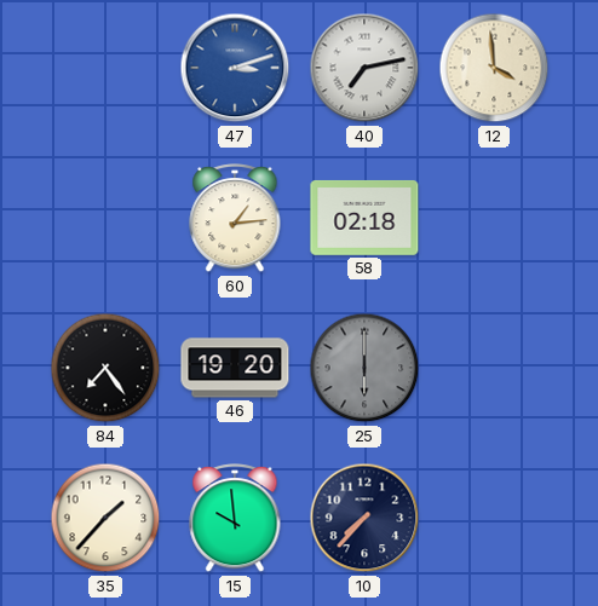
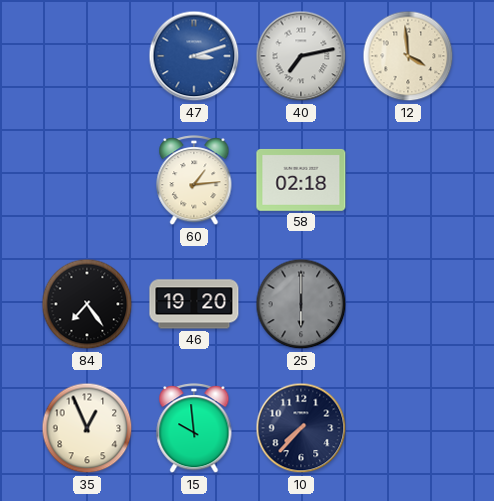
35: 1:37 -> 12:56 (87, 428)
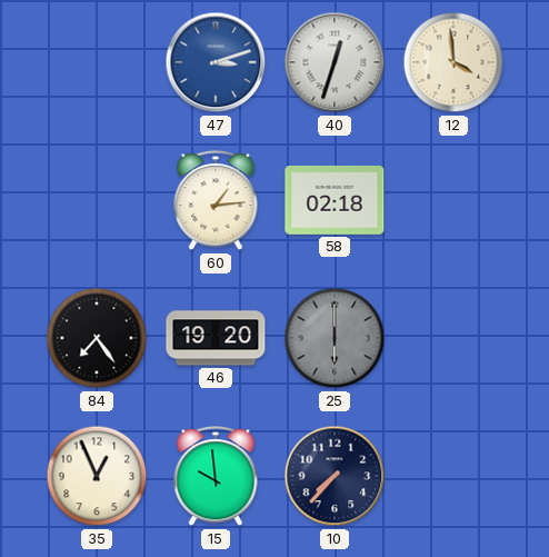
40: 7:13 -> 12:33 (335, 62)
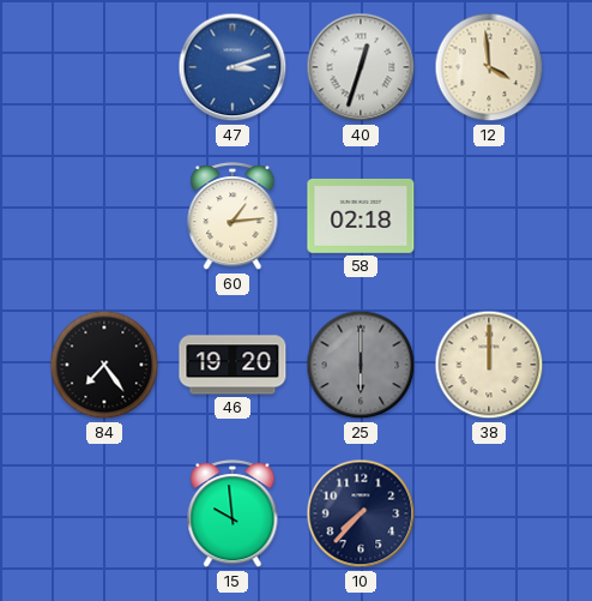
38: none -> 12:00 (489, 365)
35: 12:56 -> none (97, 476)
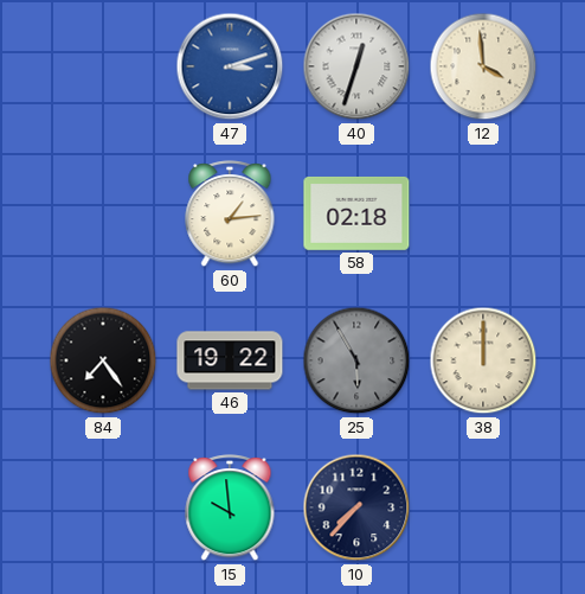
46: 19:20 -> 19:22 (230, 360)
25: 6:00 -> 5:55 (356, 360)
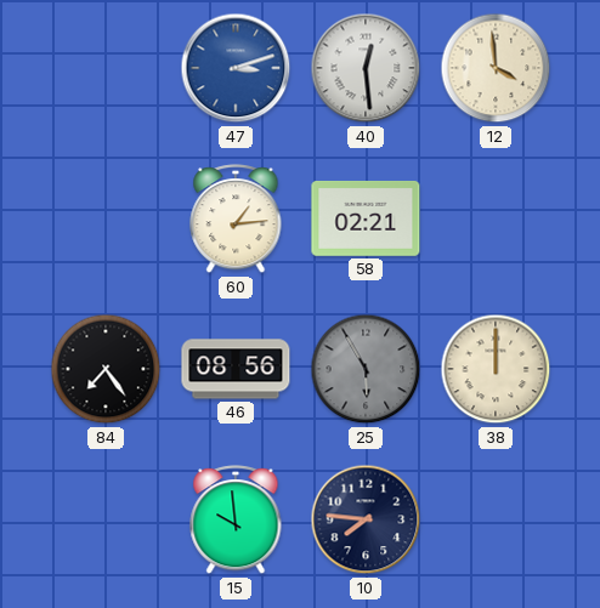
40: 12:33 -> 12:29 (366, 68)
58: 02:18 -> 02:21 (366, 218)
46: 19:22 -> 08:56 (236, 369)
10: 7:37 -> 7:46 (366, 519)
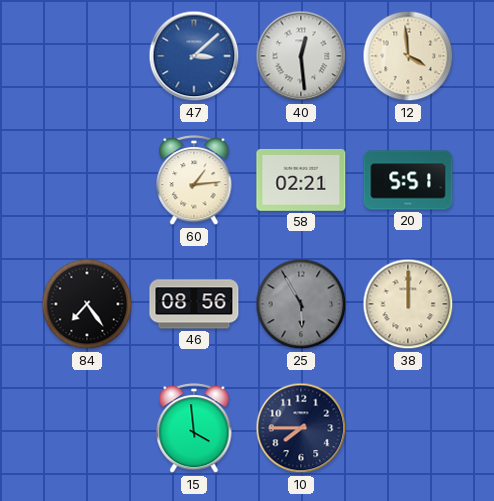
47: 3:12 -> 3:08 (194, 56)
20: none -> 5:51 (408, 180)
15: 9:59 -> 3:59 (194, 429)
10: 7:46 -> 7:45 (301, 428)
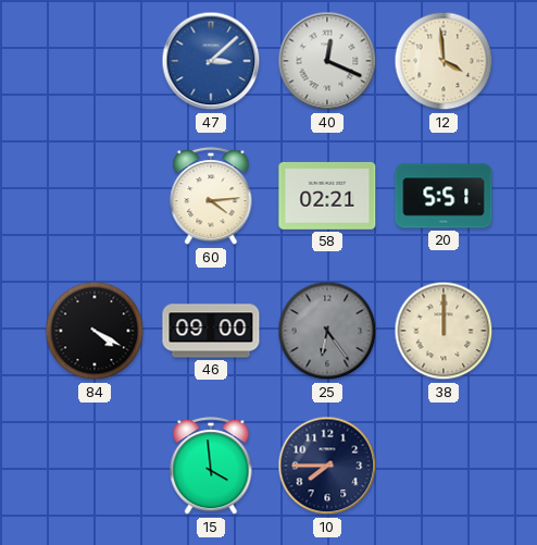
40: 12:29 -> 12:19 (327, 61)
60: 1:14 -> 4:14 (211, 197)
84: 7:24 -> 4:20 (95, 331)
46: 08:56 -> 09:00 (211, 331)
25: 5:55 -> 6:24 (327, 331)
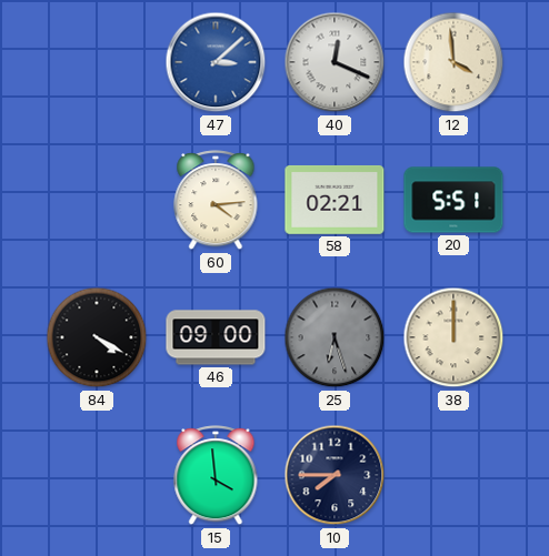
25: 6:24 -> 6:27 (335, 337)
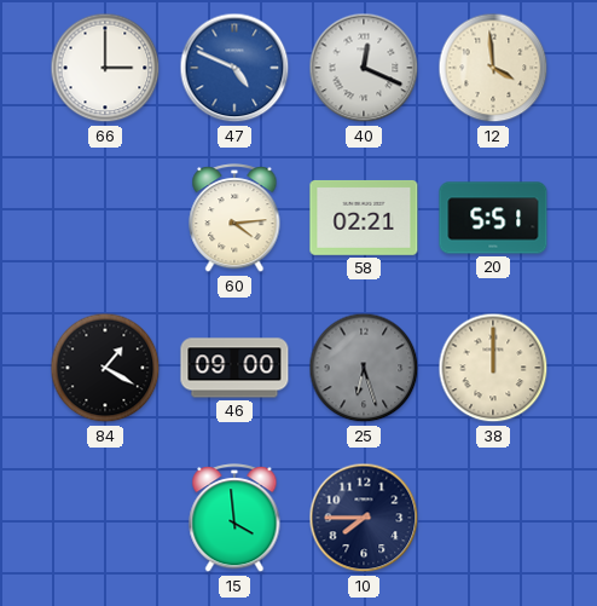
66: none -> 3:00 (105, 68)
47: 3:08 -> 4:49 (234, 68)
84: 4:20 -> 1:20 (105, 368)
